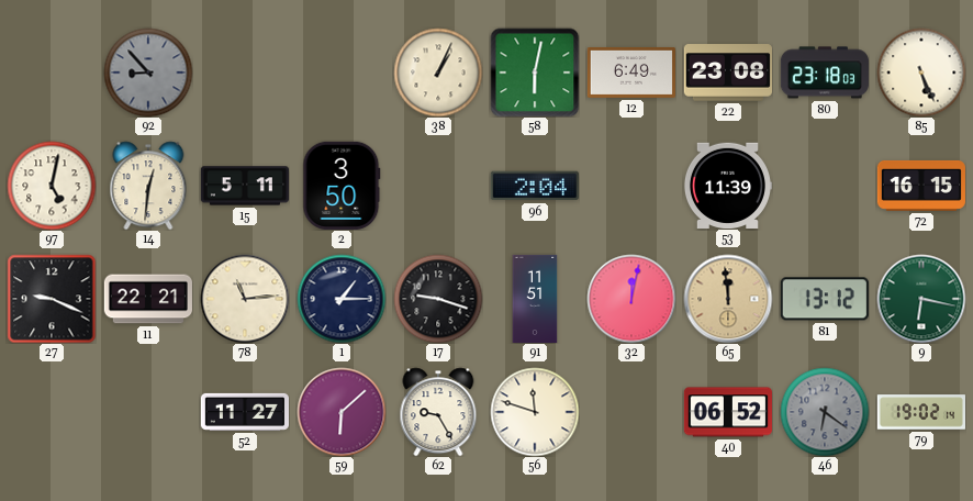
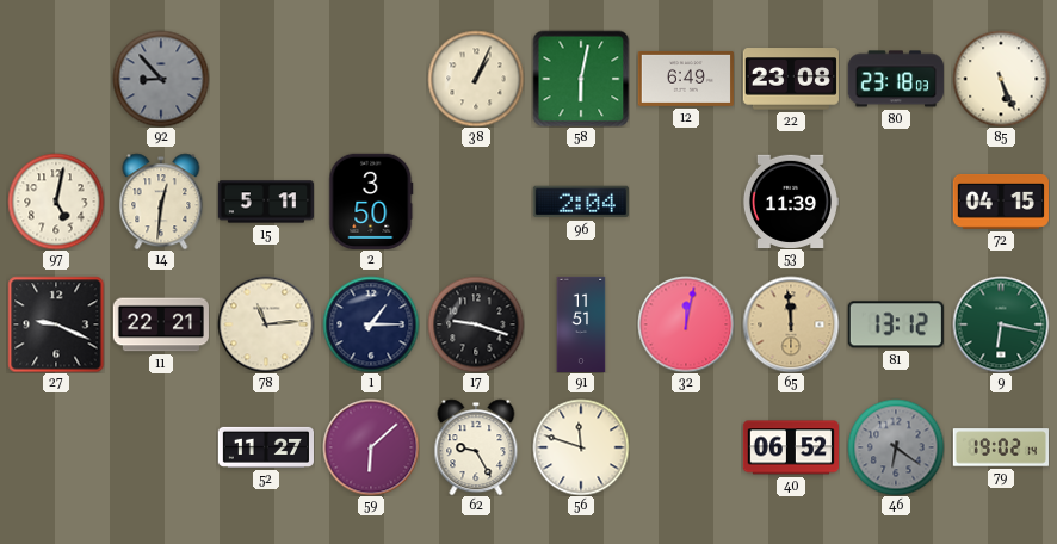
72: 16:15 -> 04:15 (1001, 202)
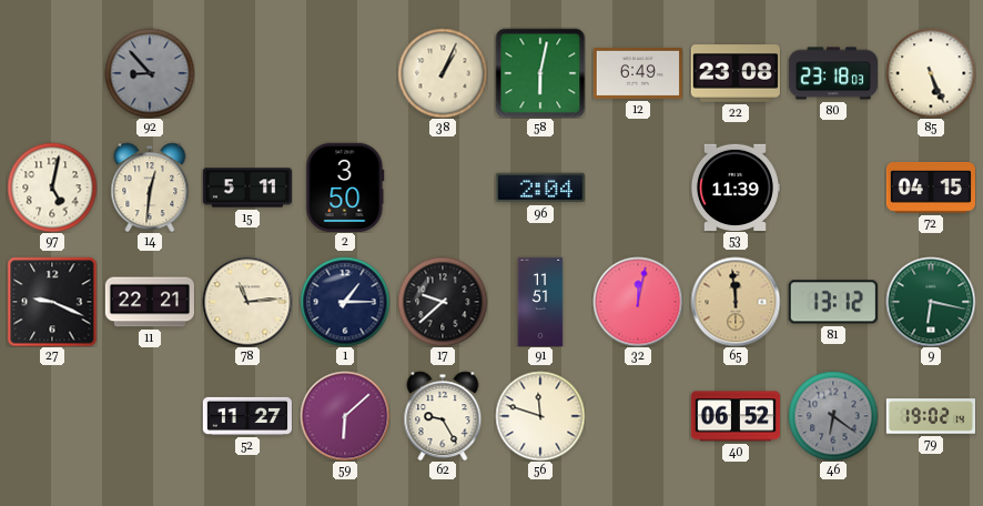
17: 9:18 -> 9:38 (443, 302)
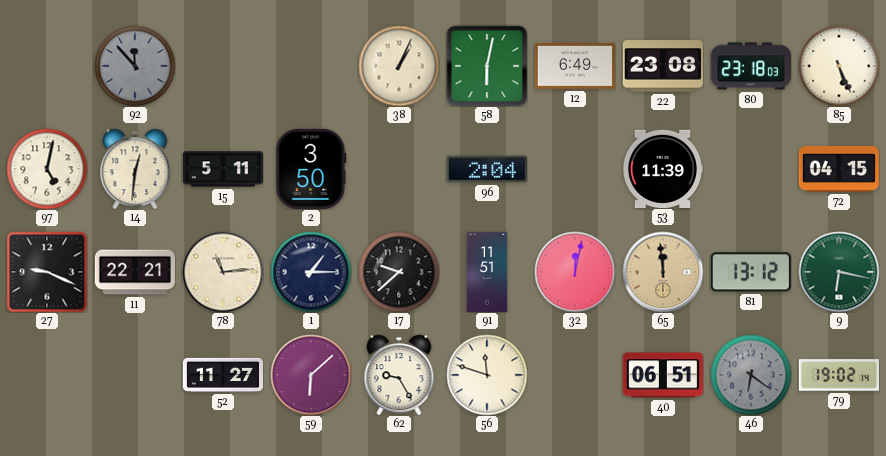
92: 8:53 -> 11:53 (135, 66)
40: 06:52 -> 06:51 (663, 375)
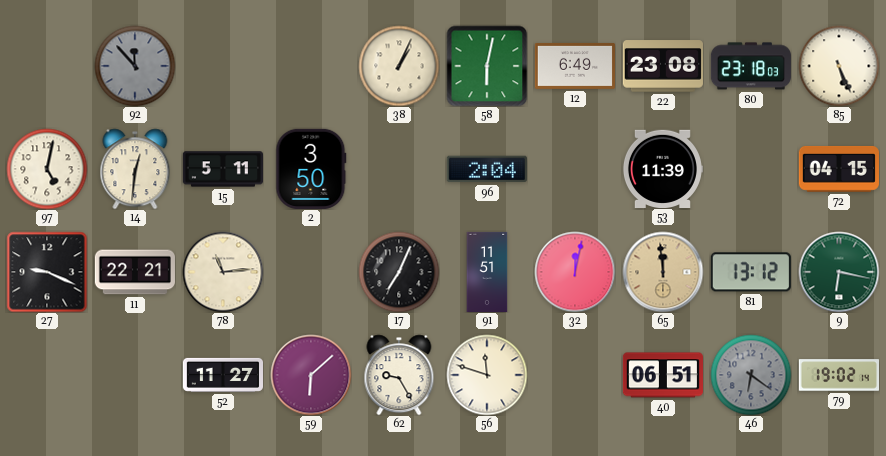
1: 1:15 -> none (311, 272)
17: 9:38 -> 7:04 (399, 272)
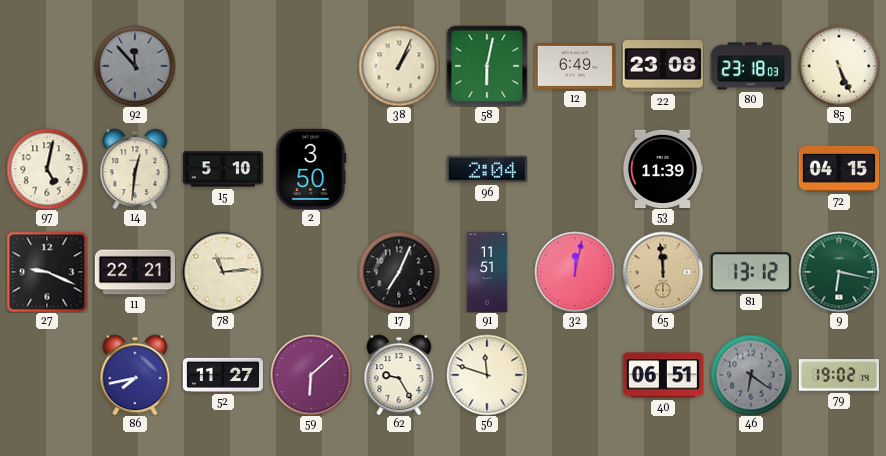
15: 5:11 -> 5:10 (222, 169)
86: none -> 7:43 (135, 375)
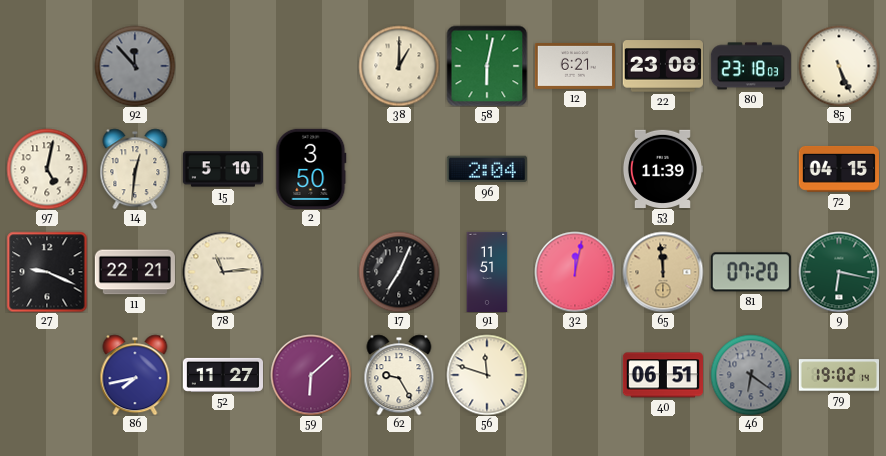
38: 1:04 -> 1:00 (399, 66)
12: 6:49 -> 6:21 (575, 66)
81: 13:12 -> 07:20 (751, 272)
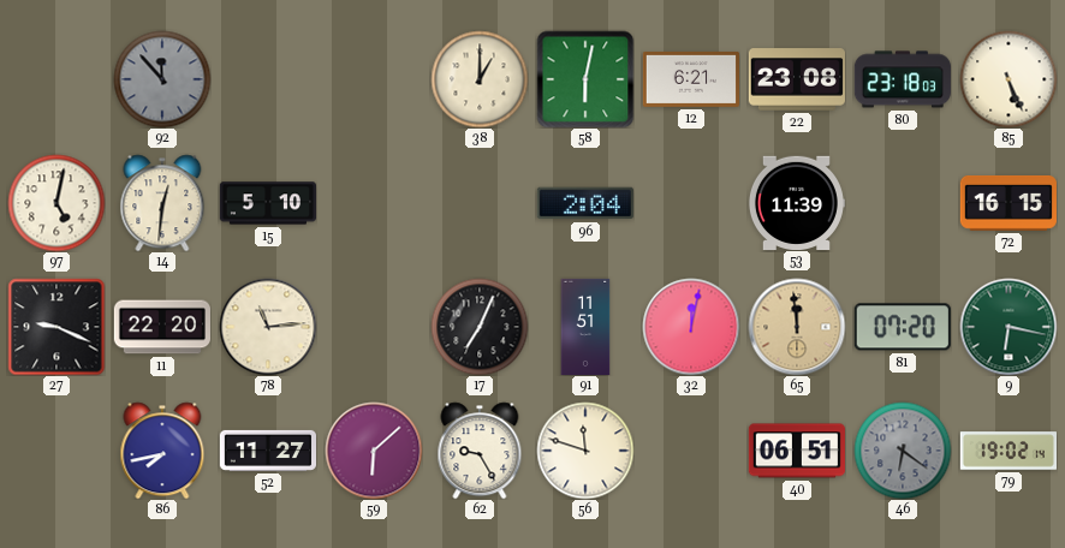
2: 3:50 -> none (311, 169)
72: 04:15 -> 16:15 (1009, 203)
11: 22:21 -> 22:20 (162, 327)
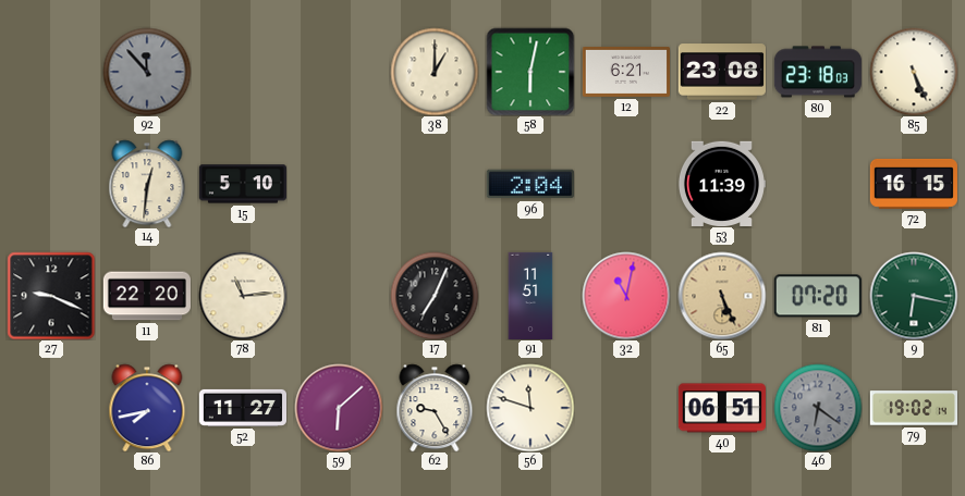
97: 5:02 -> none (56, 203)
32: 12:02 -> 11:02 (626, 296)
65: 11:59 -> 5:26 (722, 296)
